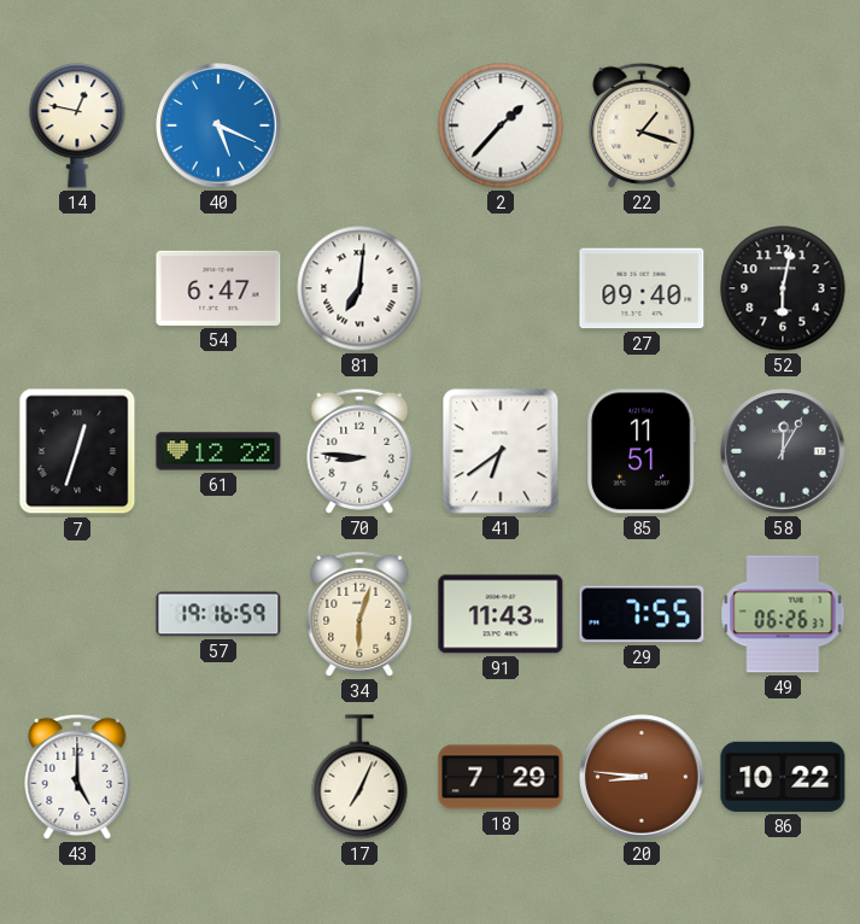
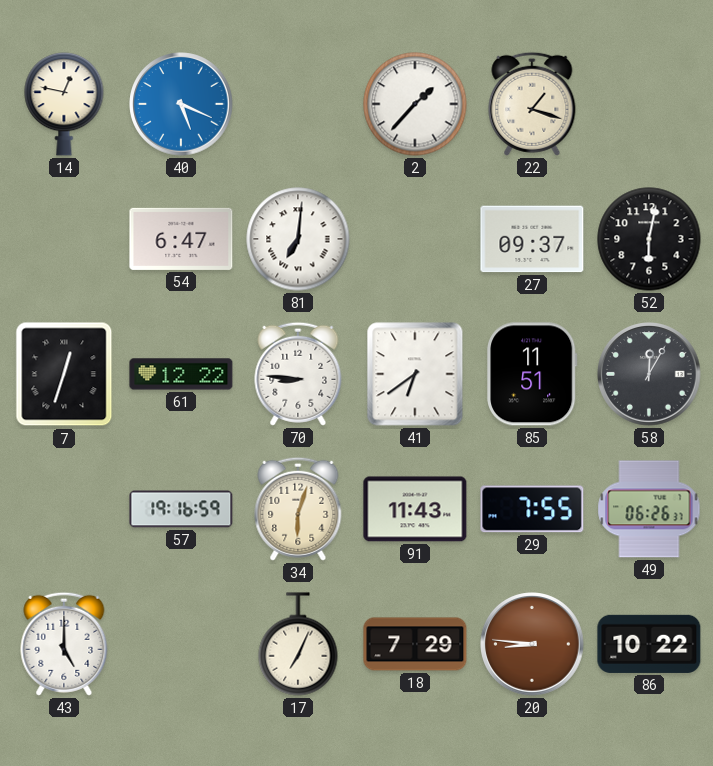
27: 09:40 -> 09:37 (532, 239)
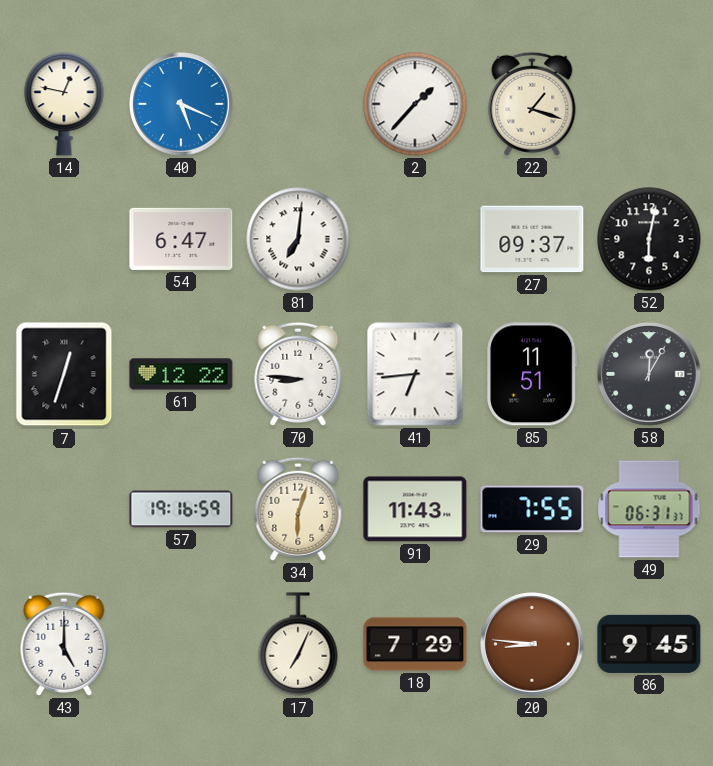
41: 6:39 -> 6:44 (415, 374)
49: 06:26 -> 06:31 (649, 509)
86: 10:22 -> 9:45 (649, 644)
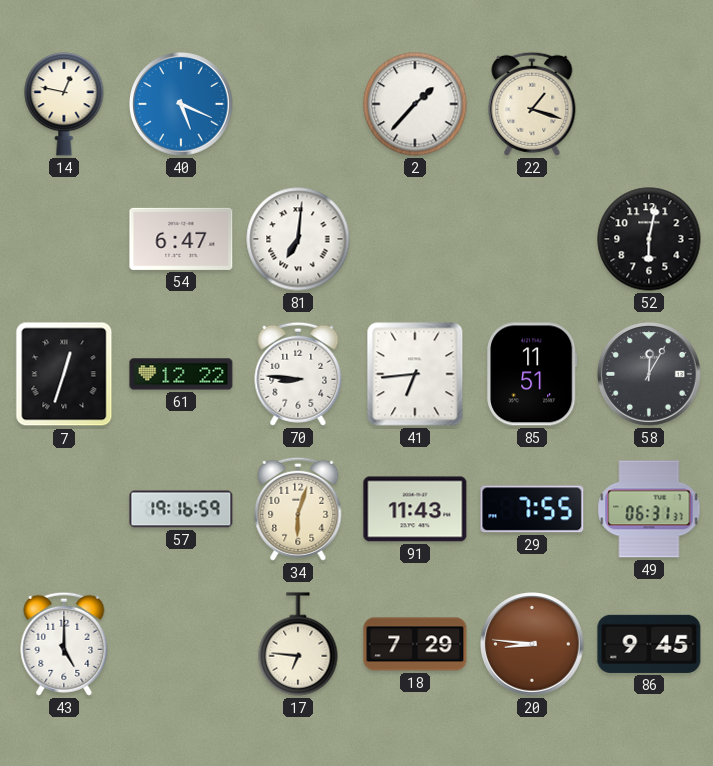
27: 09:37 -> none (532, 239)
17: 7:04 -> 6:46 (298, 644)
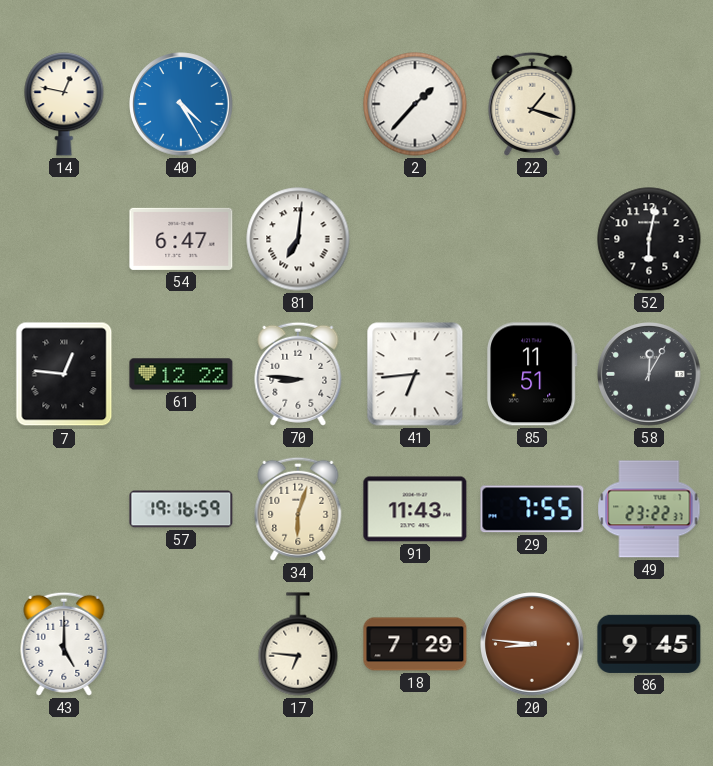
40: 5:19 -> 4:25 (181, 104)
7: 12:33 -> 12:46 (64, 374)
49: 06:31 -> 23:22 (649, 509)
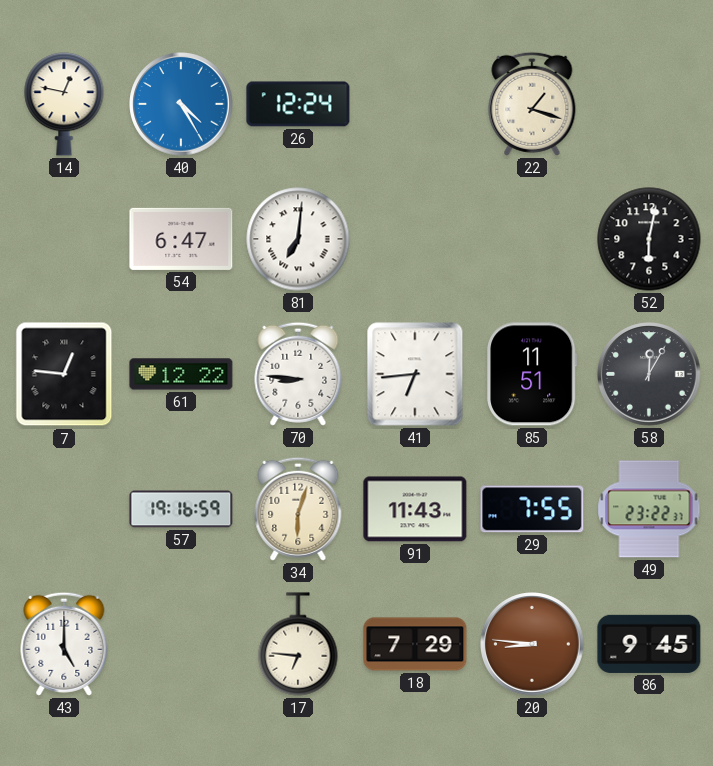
26: none -> 12:24 (298, 104)
2: 1:37 -> none (415, 104)
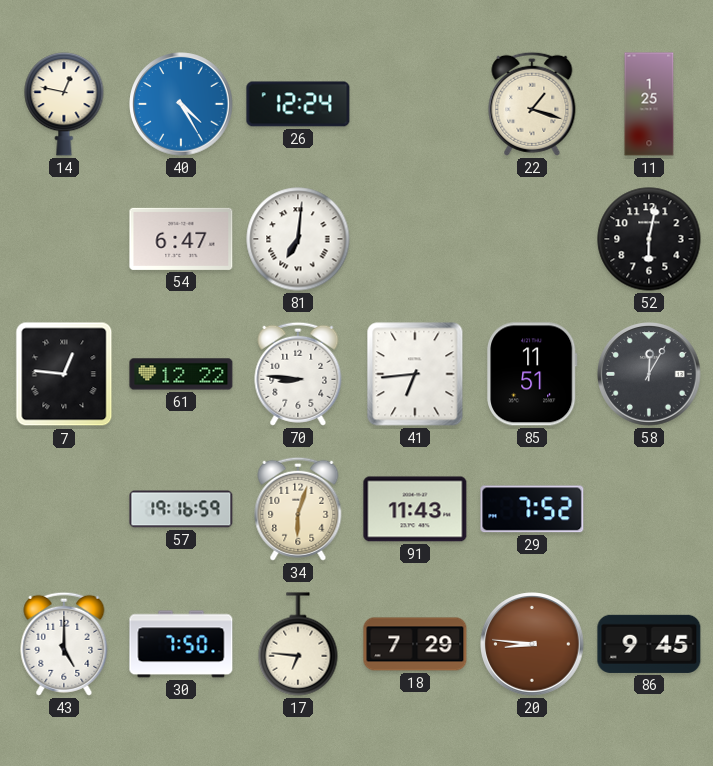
11: none -> 1:25 (649, 104)
29: 7:55 -> 7:52 (532, 509)
49: 23:22 -> none (649, 509)
30: none -> 7:50 (181, 644)
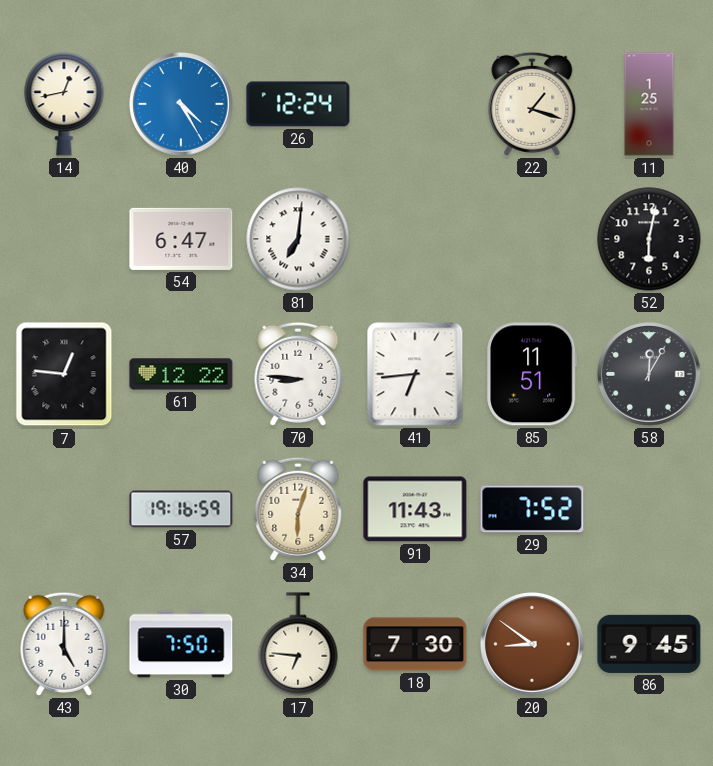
14: 12:47 -> 12:43 (64, 104)
18: 7:29 -> 7:30 (415, 644)
20: 8:46 -> 8:51 (532, 644)
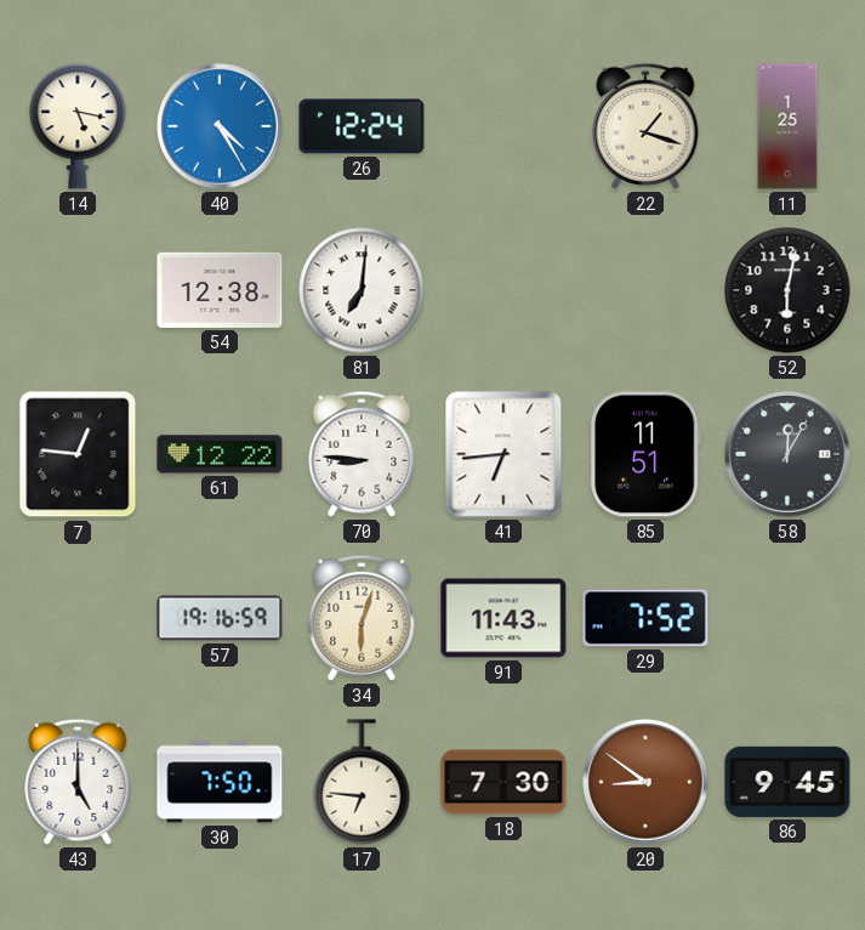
14: 12:43 -> 5:17 (78, 126)
54: 6:47 -> 12:38 (220, 290)
